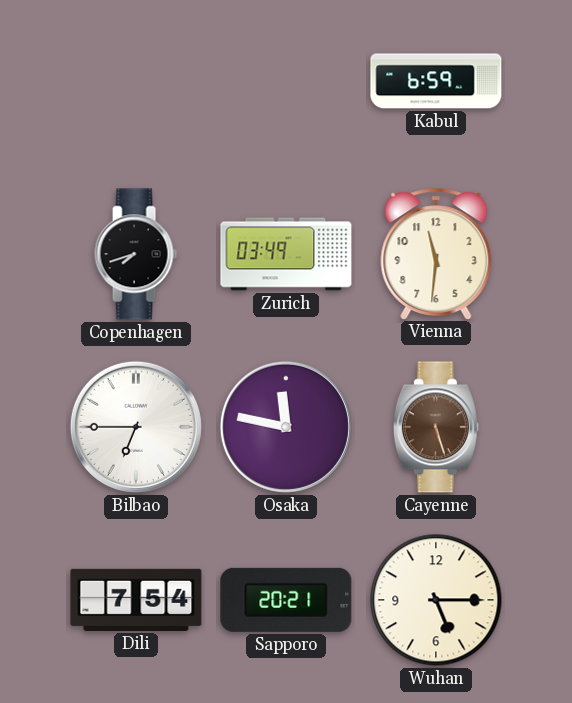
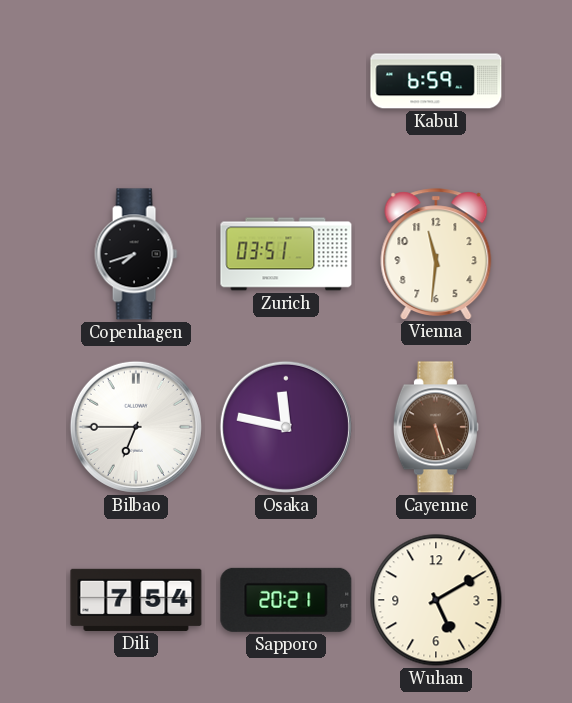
Zurich: 03:49 -> 03:51 (286, 254)
Wuhan: 5:15 -> 5:10 (436, 600)
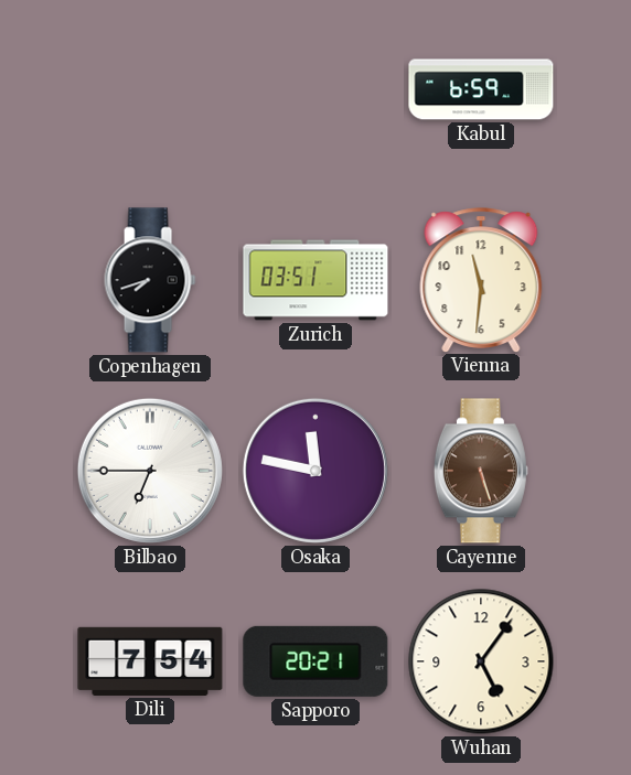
Wuhan: 5:10 -> 5:06 (481, 661)
